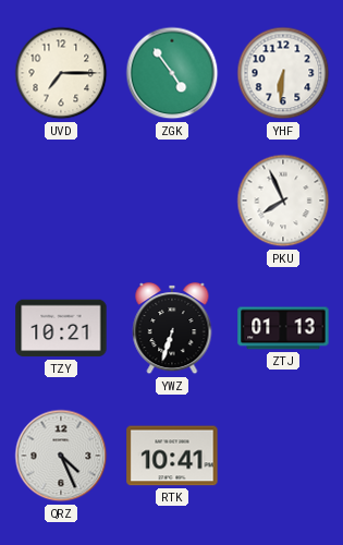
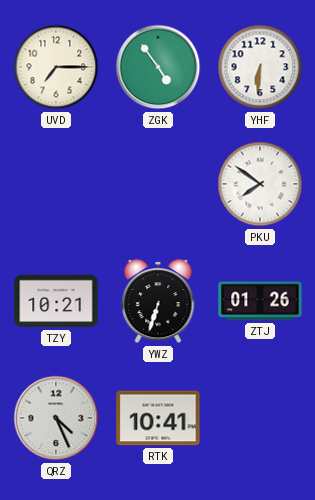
PKU: 7:56 -> 7:51 (260, 184)
ZTJ: 01:13 -> 01:26 (260, 301)
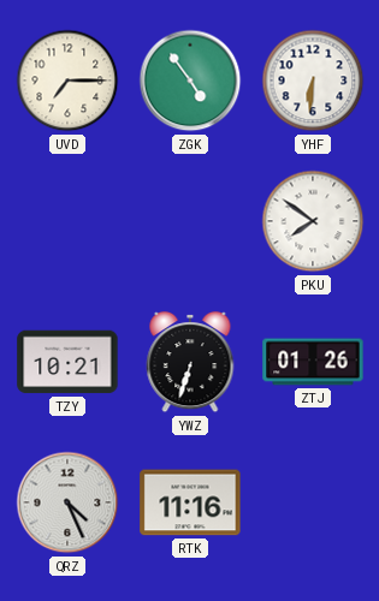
RTK: 10:41 -> 11:16 (190, 502)
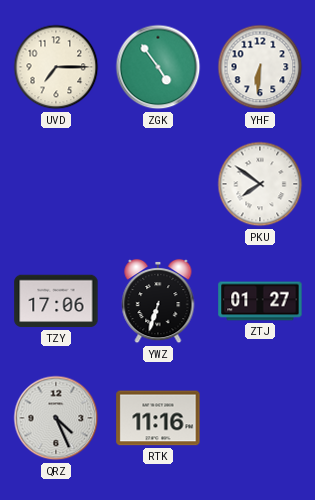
TZY: 10:21 -> 17:06 (56, 301)
ZTJ: 01:26 -> 01:27 (260, 301)
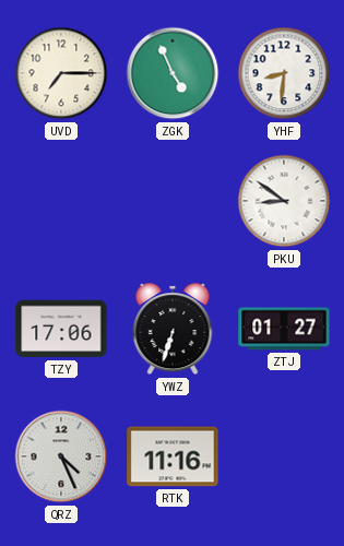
ZGK: 4:54 -> 4:56 (173, 73)
YHF: 6:31 -> 8:31 (284, 73)
PKU: 7:51 -> 8:51 (284, 201)
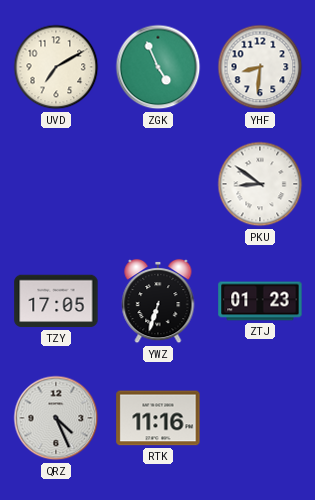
UVD: 7:15 -> 7:10 (56, 67)
TZY: 17:06 -> 17:05 (56, 301)
ZTJ: 01:27 -> 01:23 (260, 301)
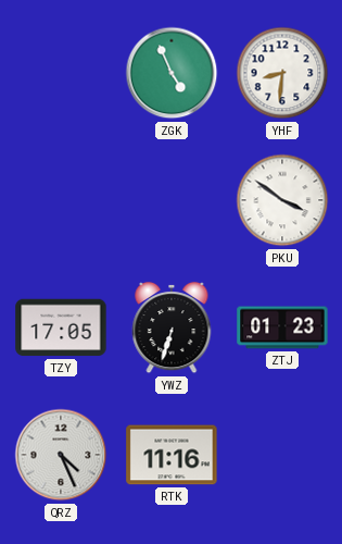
UVD: 7:10 -> none (56, 67)
PKU: 8:51 -> 3:51 (282, 200)
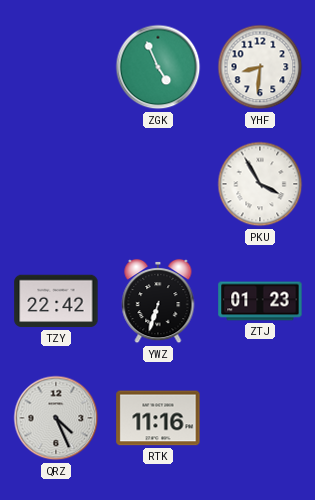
PKU: 3:51 -> 3:55 (260, 184)
TZY: 17:05 -> 22:42 (56, 301)
